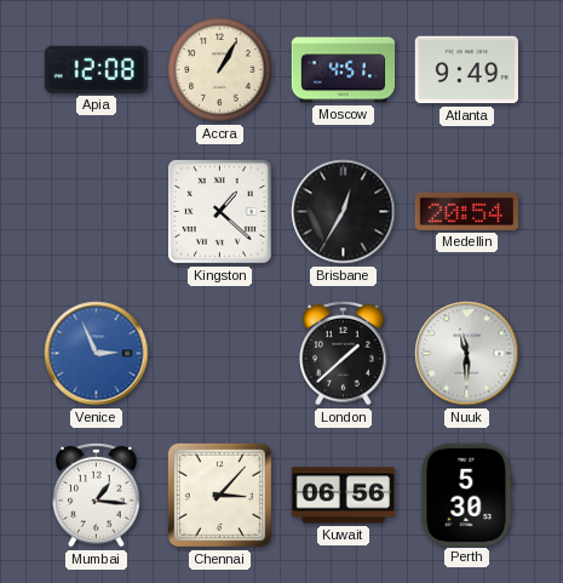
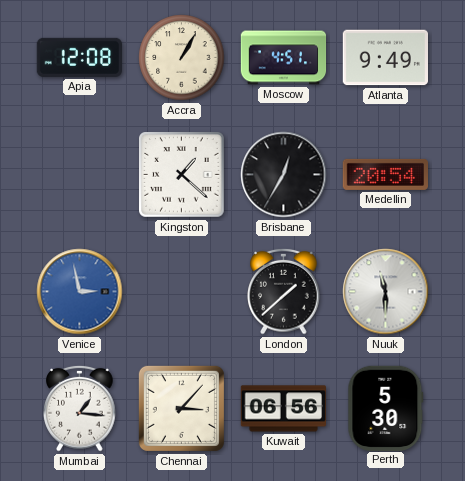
Venice: 2:56 -> 2:58 (80, 292)
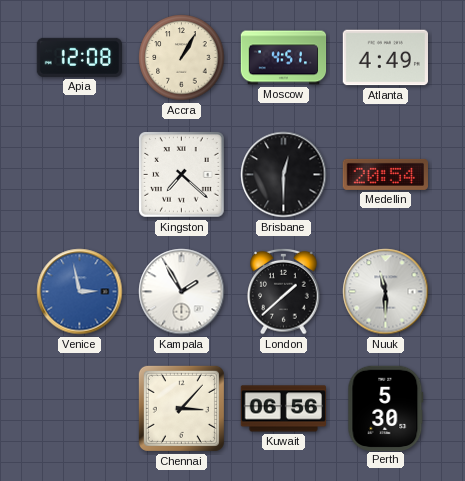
Atlanta: 9:49 -> 4:49 (385, 58)
Kingston: 1:22 -> 7:22 (182, 175)
Brisbane: 12:35 -> 12:30 (284, 175)
Kampala: none -> 1:55 (182, 292)
Mumbai: 1:16 -> none (80, 408)
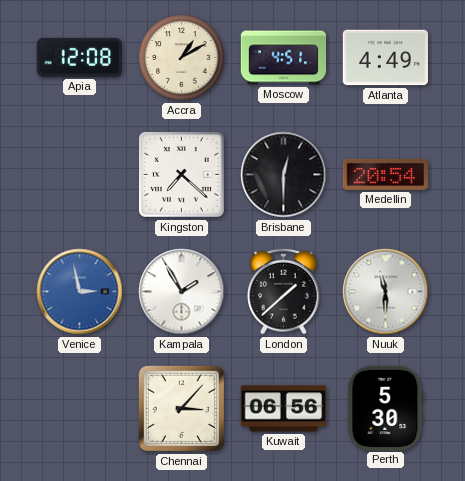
Accra: 1:05 -> 1:10 (182, 58)
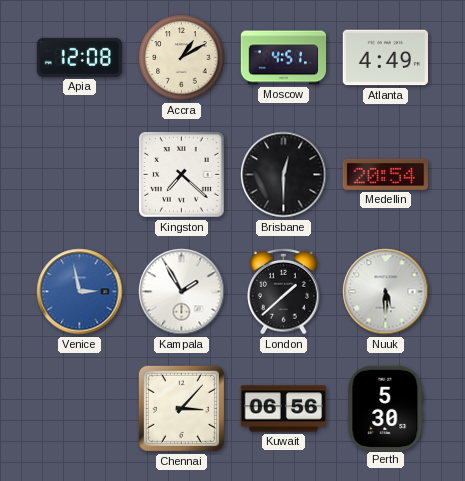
Nuuk: 11:30 -> 5:30 (386, 292)
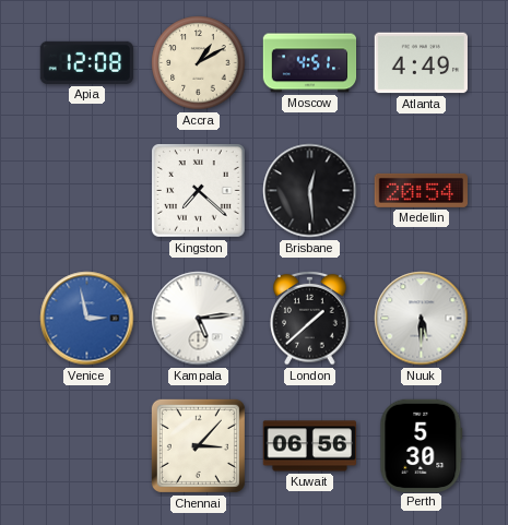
Brisbane: 12:30 -> 12:29 (310, 191)
Kampala: 1:55 -> 5:14 (199, 319)
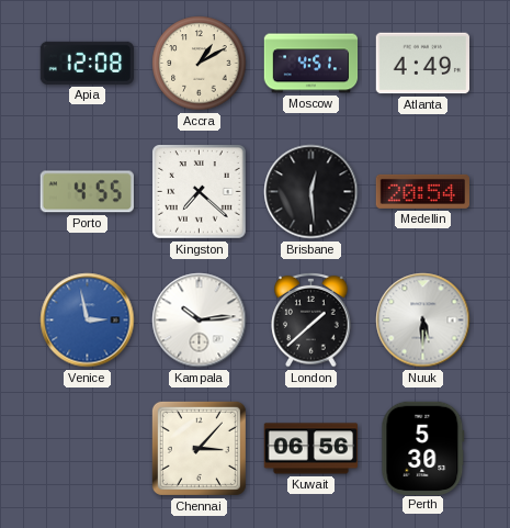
Porto: none -> 4:55 (87, 192)
Kampala: 5:14 -> 10:14 (200, 321)
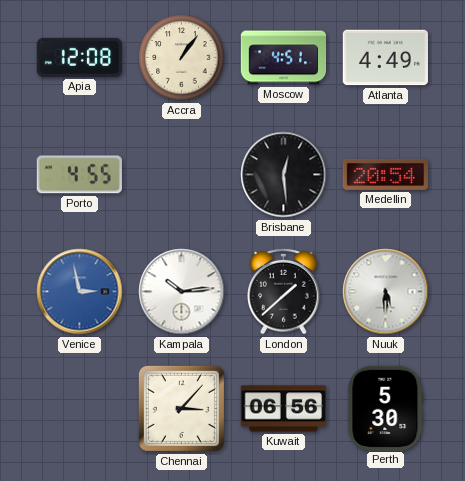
Accra: 1:10 -> 1:06 (182, 58)
Kingston: 7:22 -> none (200, 192)
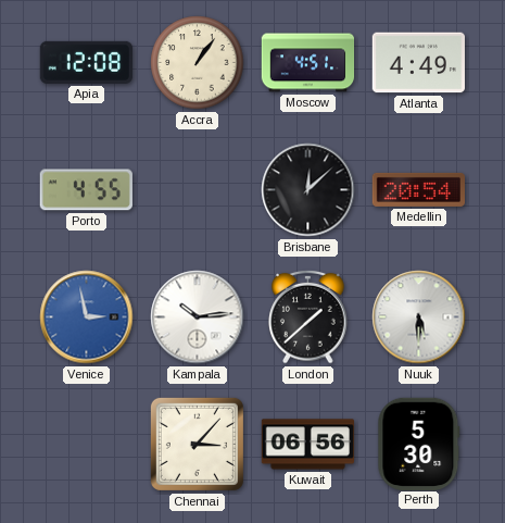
Brisbane: 12:29 -> 12:08 (308, 190)
